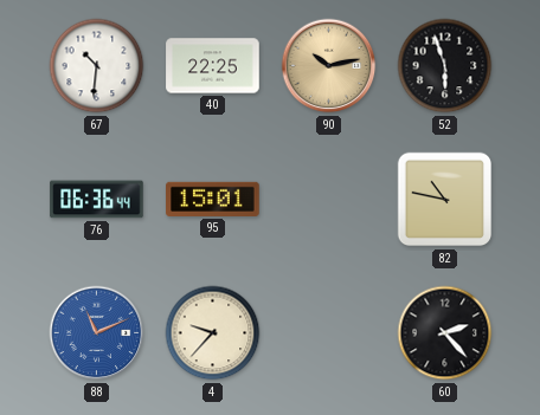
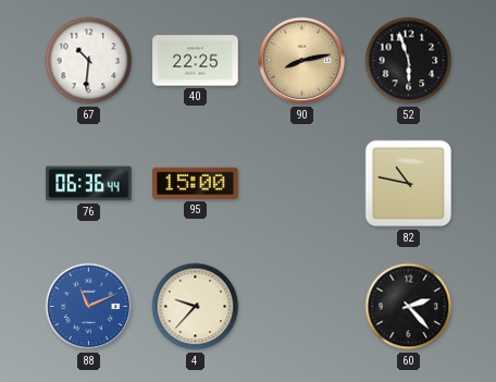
90: 10:13 -> 8:13 (302, 61)
95: 15:01 -> 15:00 (196, 183)
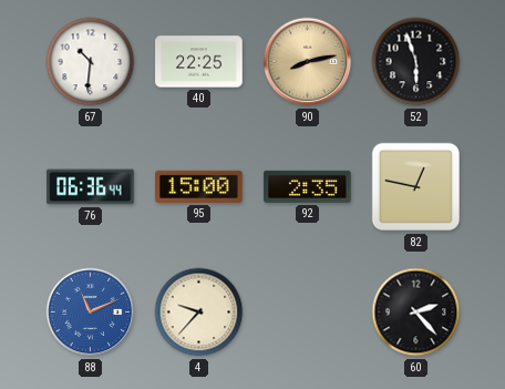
92: none -> 2:35 (308, 186)
82: 10:47 -> 12:47 (416, 187)
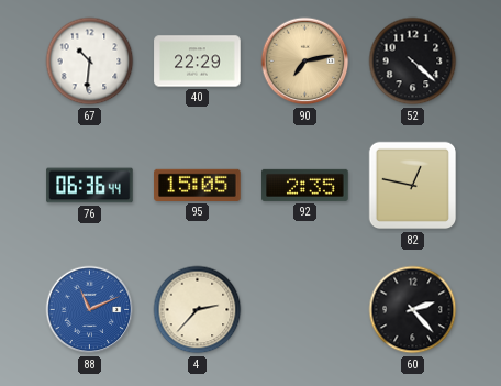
40: 22:25 -> 22:29 (198, 62)
90: 8:13 -> 7:13 (305, 62)
52: 5:57 -> 4:22 (413, 62)
95: 15:00 -> 15:05 (198, 185)
4: 9:37 -> 2:37 (198, 310)
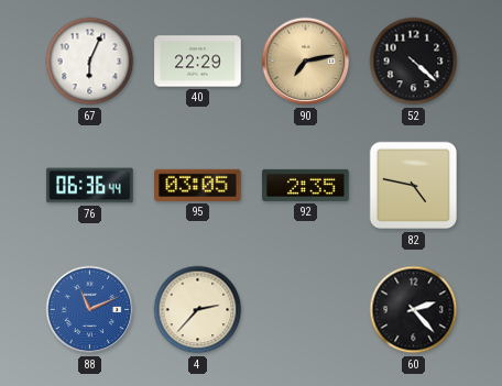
67: 10:31 -> 6:04 (90, 62)
95: 15:05 -> 03:05 (198, 185)
82: 12:47 -> 4:47 (414, 186)
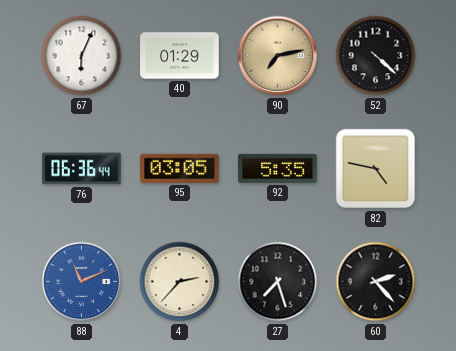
40: 22:29 -> 01:29 (180, 56)
92: 2:35 -> 5:35 (278, 168)
27: none -> 7:27 (278, 282)
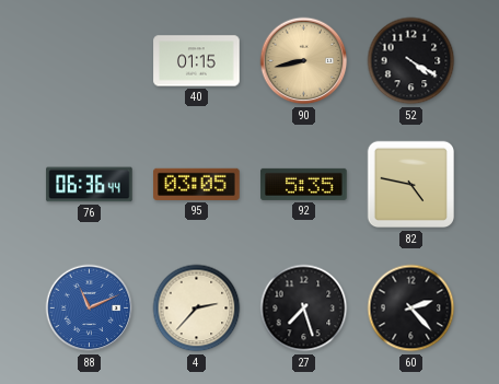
67: 6:04 -> none (82, 56)
40: 01:29 -> 01:15 (197, 61)
90: 7:13 -> 8:43 (304, 61)
52: 4:22 -> 4:20 (411, 61)
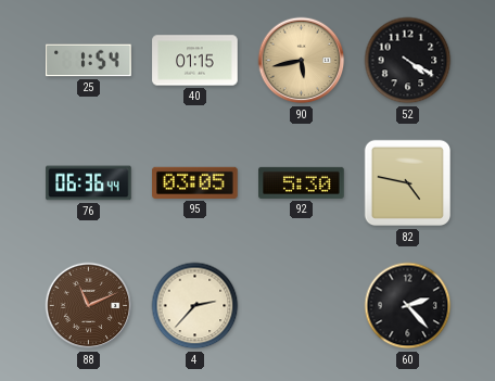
25: none -> 1:54 (89, 61)
90: 8:43 -> 5:43 (302, 61)
92: 5:35 -> 5:30 (302, 182)
88 dial: blue -> brown (89, 306)
27: 7:27 -> none (304, 309)
